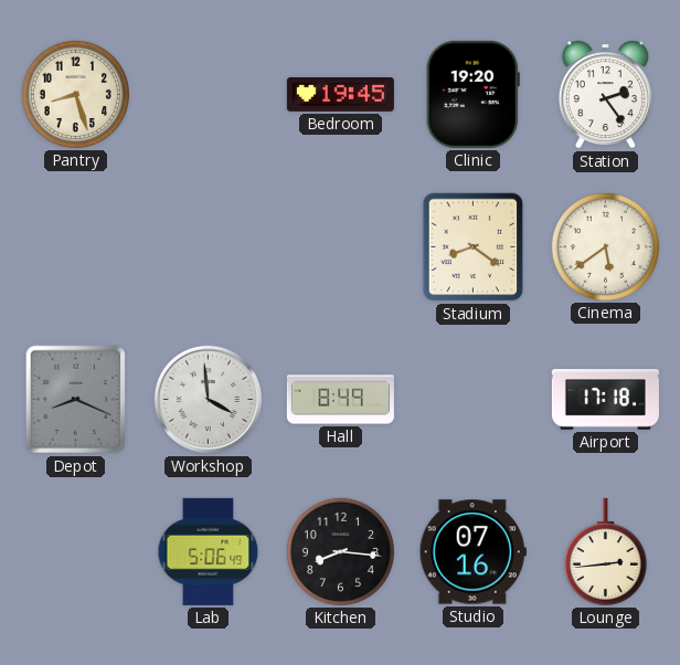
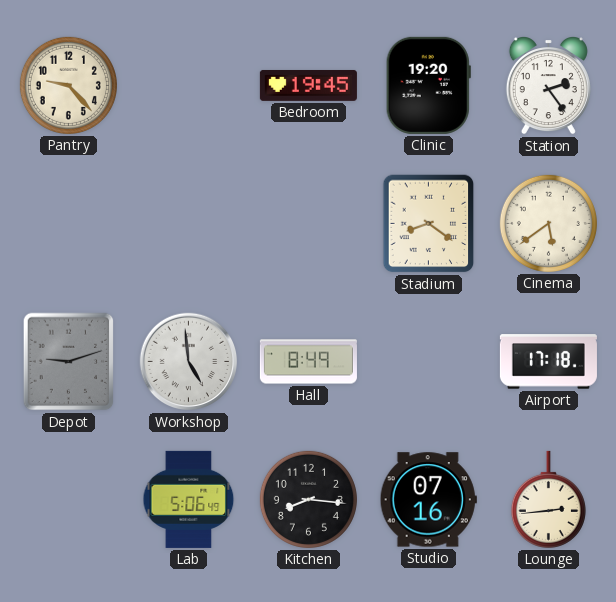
Pantry: 8:27 -> 9:23 (68, 85)
Depot: 8:19 -> 9:12 (69, 362)
Workshop: 3:59 -> 4:59 (189, 362)
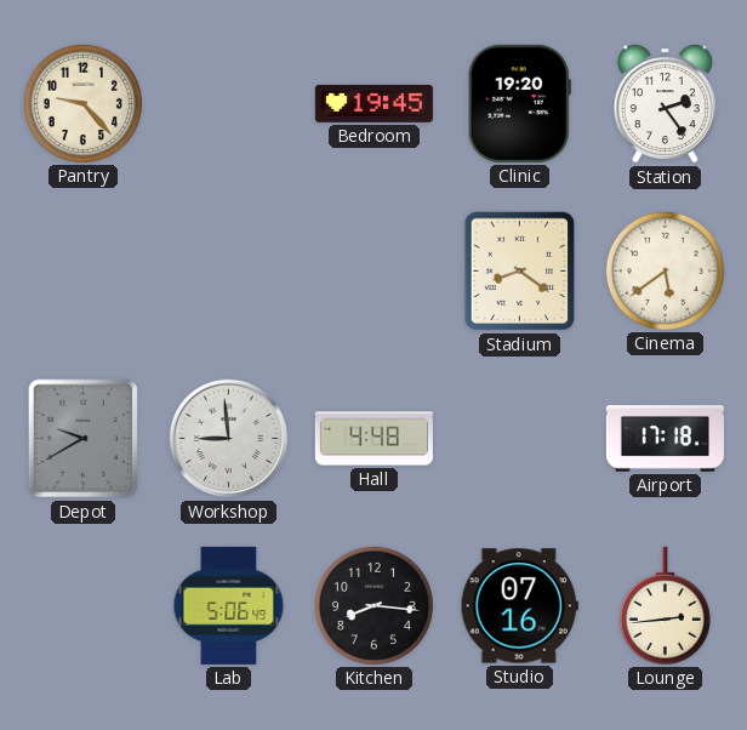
Depot: 9:12 -> 9:40 (84, 439)
Workshop: 4:59 -> 8:59 (229, 439)
Hall: 8:49 -> 4:48 (373, 439)
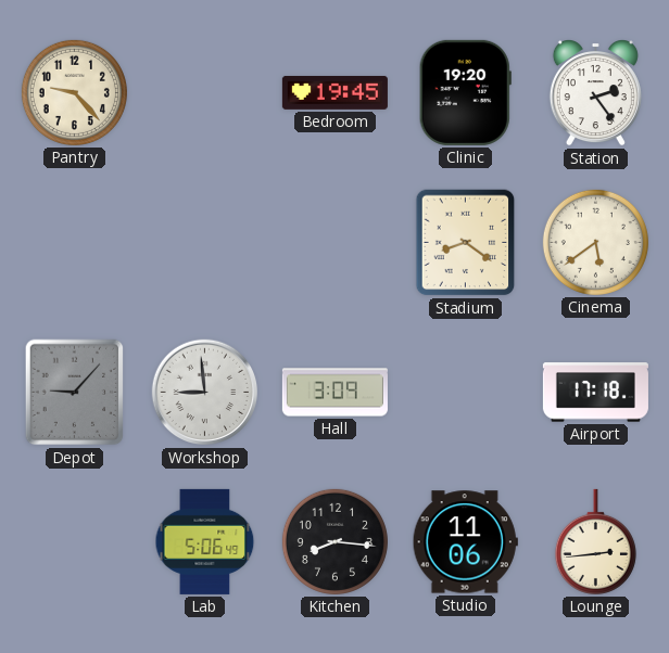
Depot: 9:40 -> 9:07 (75, 393)
Hall: 4:48 -> 3:09 (335, 393)
Studio: 07:16 -> 11:06 (465, 542)
